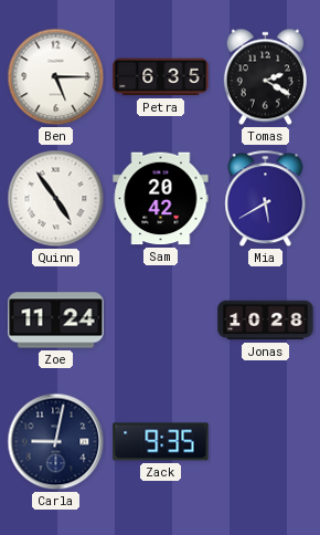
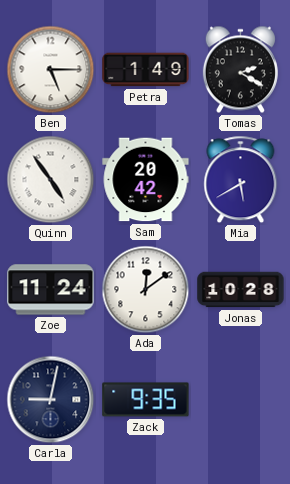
Petra: 6:35 -> 1:49 (146, 70)
Ada: none -> 12:09 (146, 290)
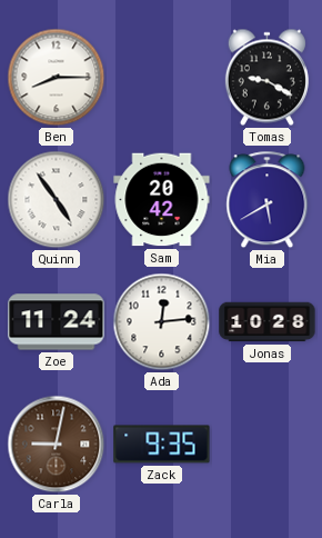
Ben: 5:15 -> 8:15 (57, 78)
Petra: 1:49 -> none (146, 70)
Tomas: 2:20 -> 9:20 (266, 78)
Ada: 12:09 -> 12:14 (162, 322)
Carla dial: navy -> brown (57, 445)
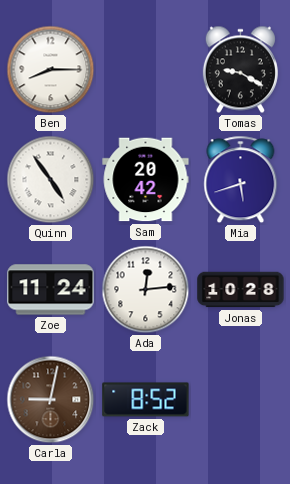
Mia: 5:40 -> 5:42 (241, 180)
Zack: 9:35 -> 8:52 (146, 400)
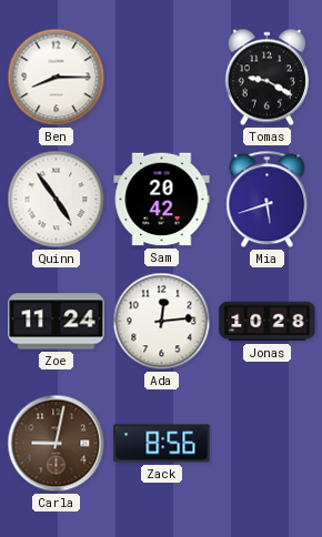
Zack: 8:52 -> 8:56 (162, 444)
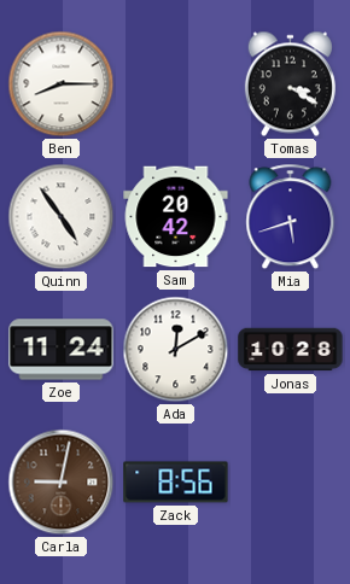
Tomas: 9:20 -> 3:20 (290, 84)
Ada: 12:14 -> 12:10 (176, 350)
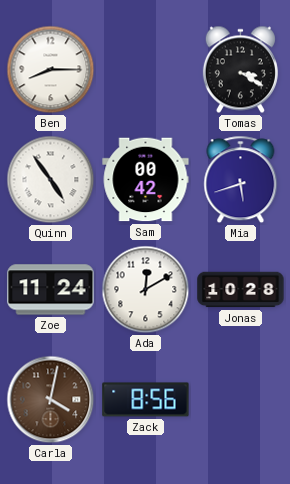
Sam: 20:42 -> 00:42 (146, 180)
Carla: 9:02 -> 4:02 (51, 400)
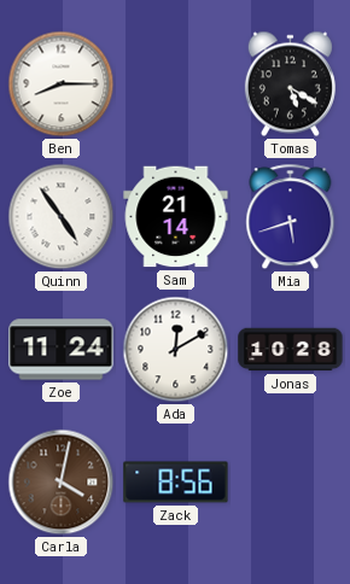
Tomas: 3:20 -> 5:20 (290, 84)
Sam: 00:42 -> 21:14 (176, 217)
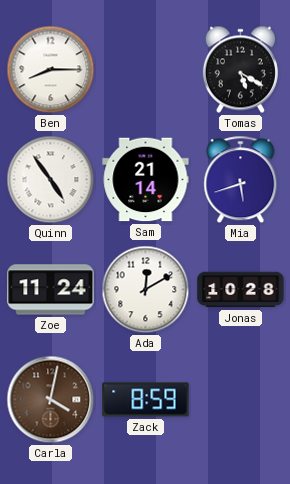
Zack: 8:56 -> 8:59 (146, 400)
